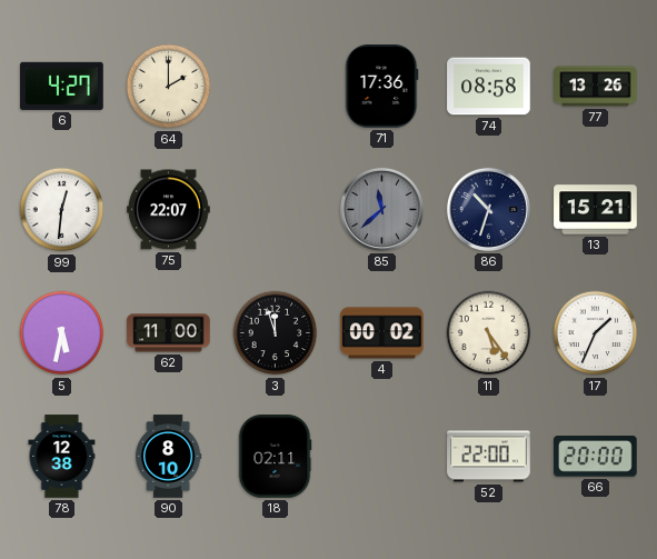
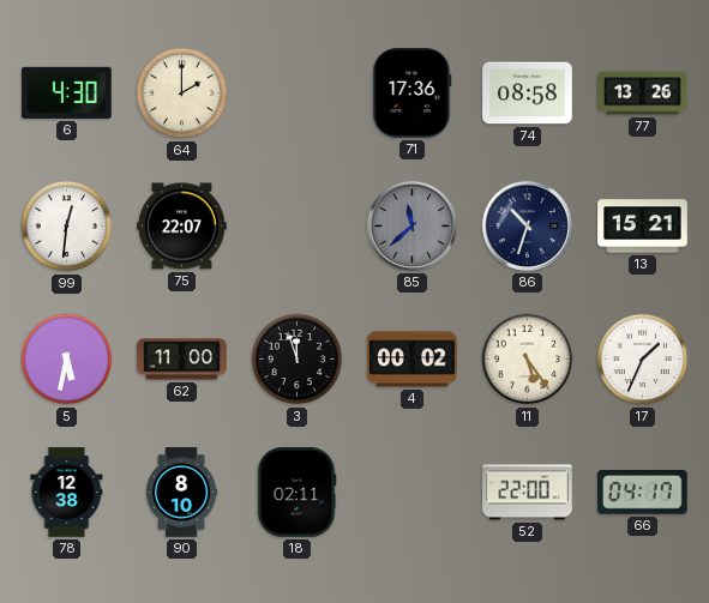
6: 4:27 -> 4:30 (67, 92)
66: 20:00 -> 04:17 (643, 493)
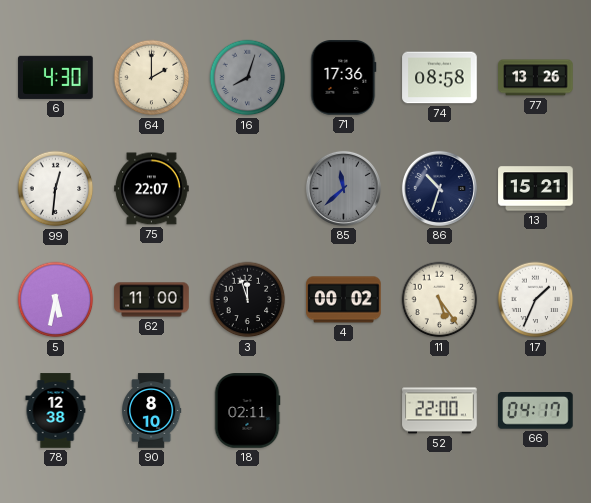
16: none -> 8:03 (248, 78)
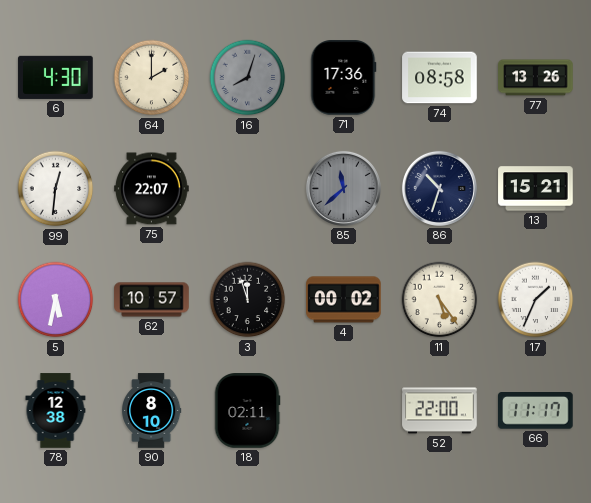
62: 11:00 -> 10:57 (152, 300)
66: 04:17 -> 11:17 (536, 411)
